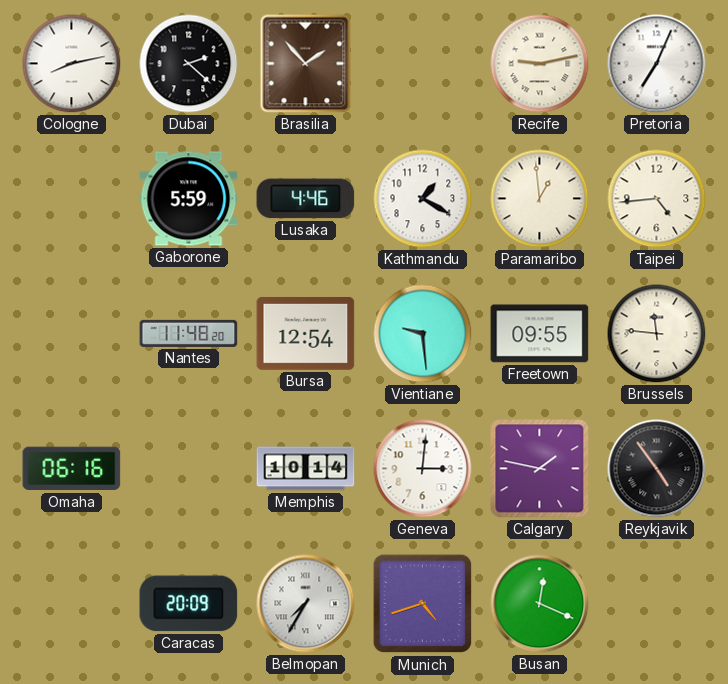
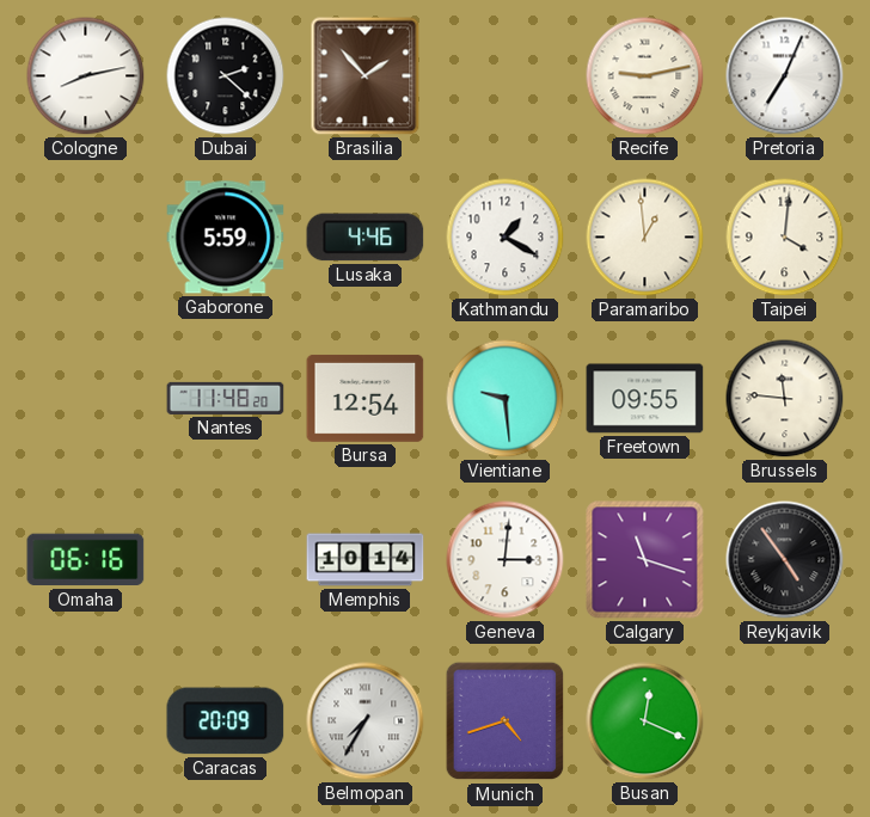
Taipei: 4:44 -> 4:01 (785, 238)
Calgary: 1:47 -> 11:18 (645, 560)
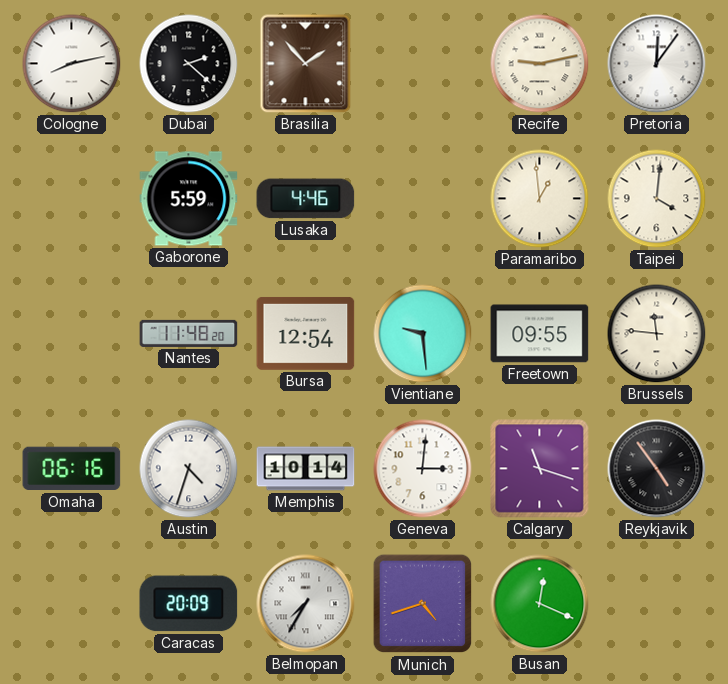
Pretoria: 7:04 -> 12:06 (657, 64)
Kathmandu: 1:20 -> none (506, 238)
Austin: none -> 4:33 (189, 469)
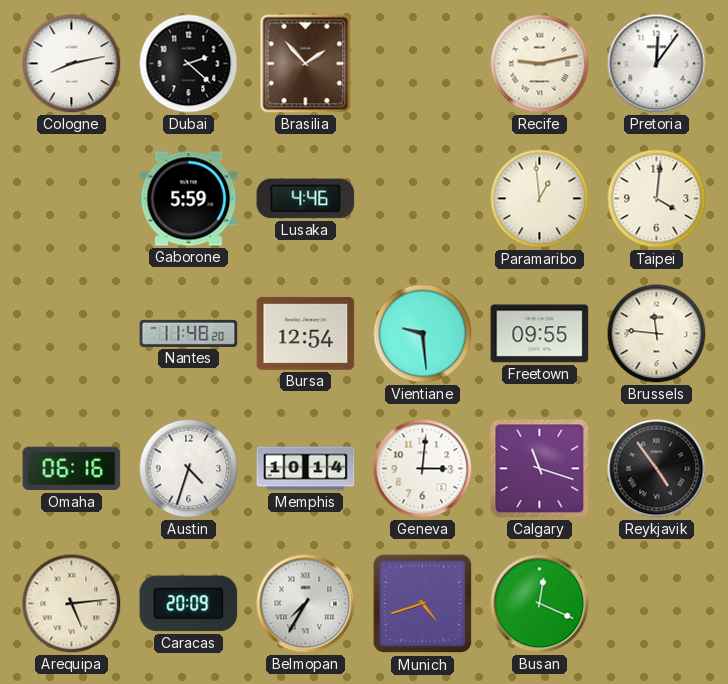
Arequipa: none -> 5:14 (72, 604)
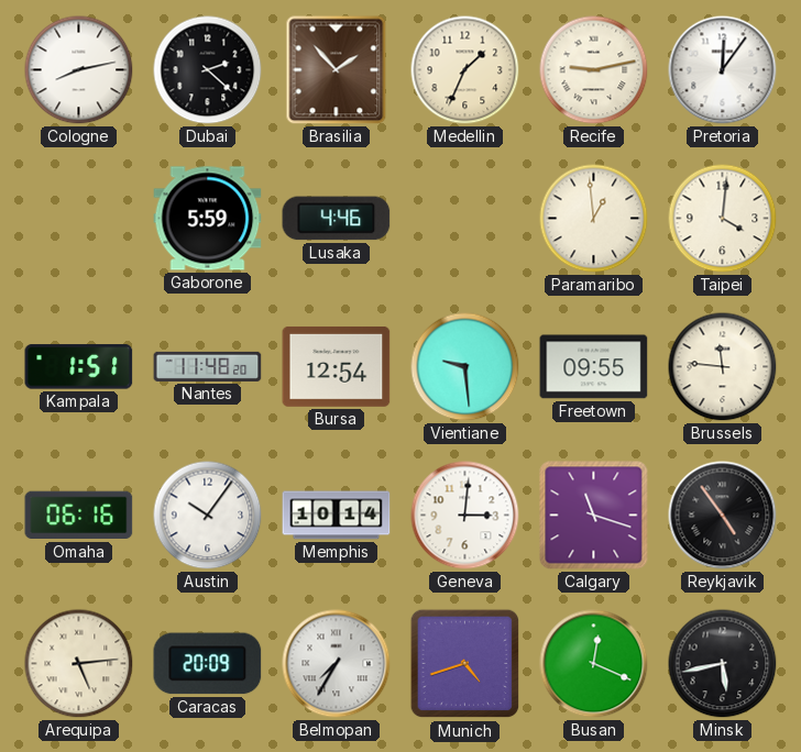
Medellin: none -> 1:34 (465, 70)
Kampala: none -> 1:51 (79, 367)
Austin: 4:33 -> 10:06 (208, 516)
Minsk: none -> 5:43 (723, 664)
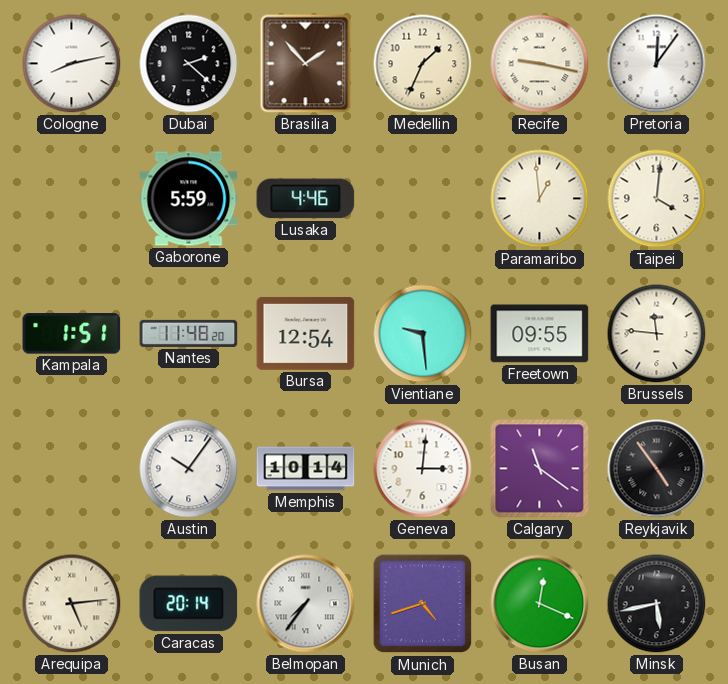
Recife: 9:13 -> 9:17 (540, 64)
Omaha: 06:16 -> none (79, 516)
Calgary: 11:18 -> 11:21 (540, 469)
Caracas: 20:09 -> 20:14 (189, 604)
Belmopan: 7:35 -> 7:36 (306, 604)
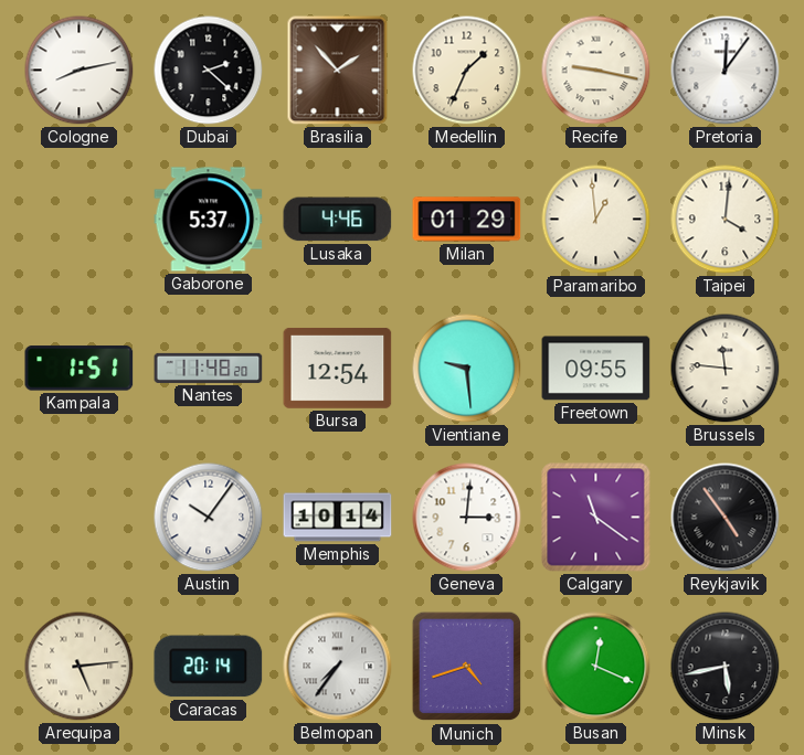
Gaborone: 5:59 -> 5:37 (209, 220)
Milan: none -> 01:29 (467, 220)
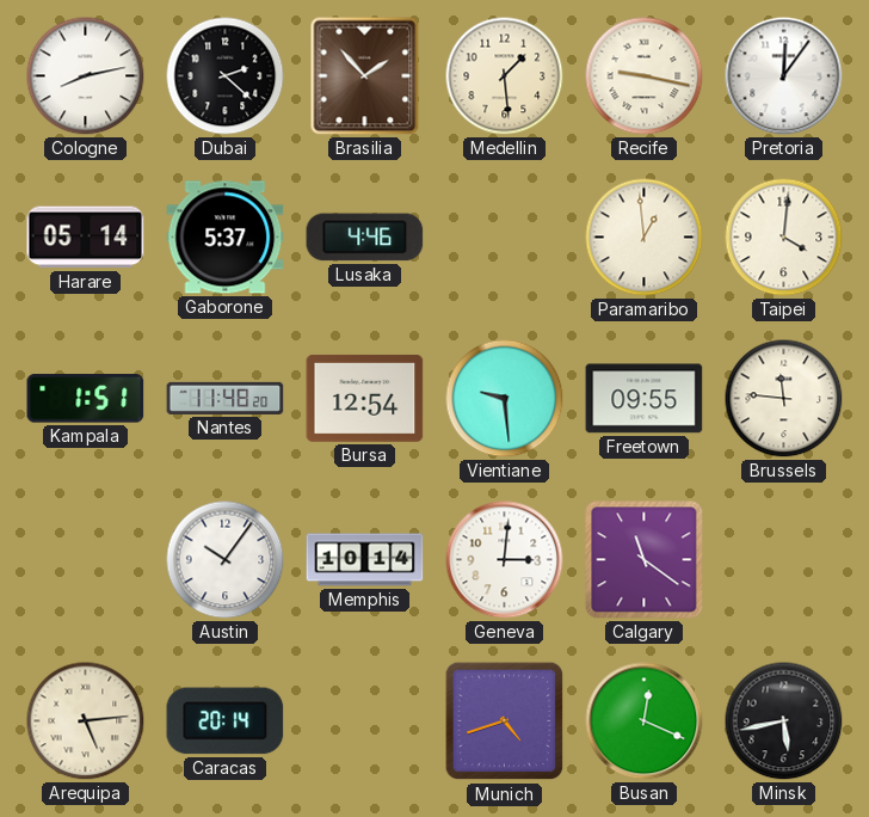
Medellin: 1:34 -> 1:29 (505, 76)
Harare: none -> 05:14 (86, 238)
Milan: 01:29 -> none (467, 220)
Reykjavik: 4:54 -> none (726, 518)
Belmopan: 7:36 -> none (338, 667)
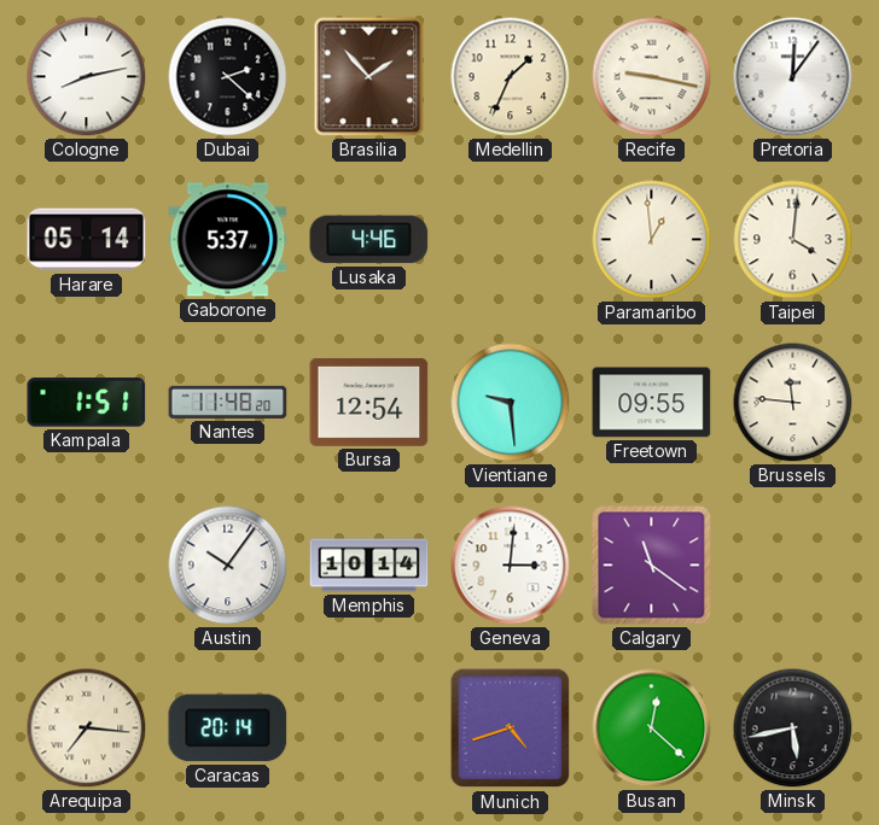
Medellin: 1:29 -> 1:34 (511, 77)
Arequipa: 5:14 -> 7:16 (87, 729)
Busan: 12:19 -> 12:22 (652, 729)
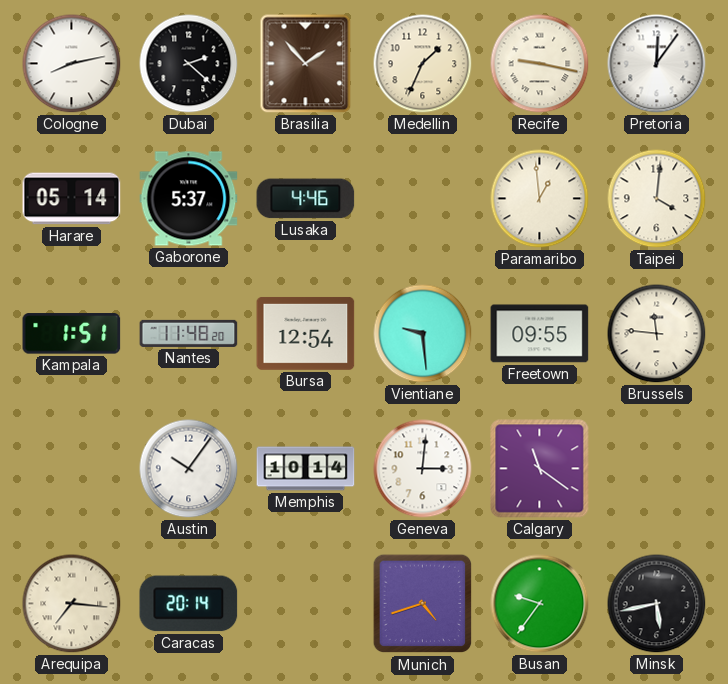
Busan: 12:22 -> 9:36 (540, 604)
